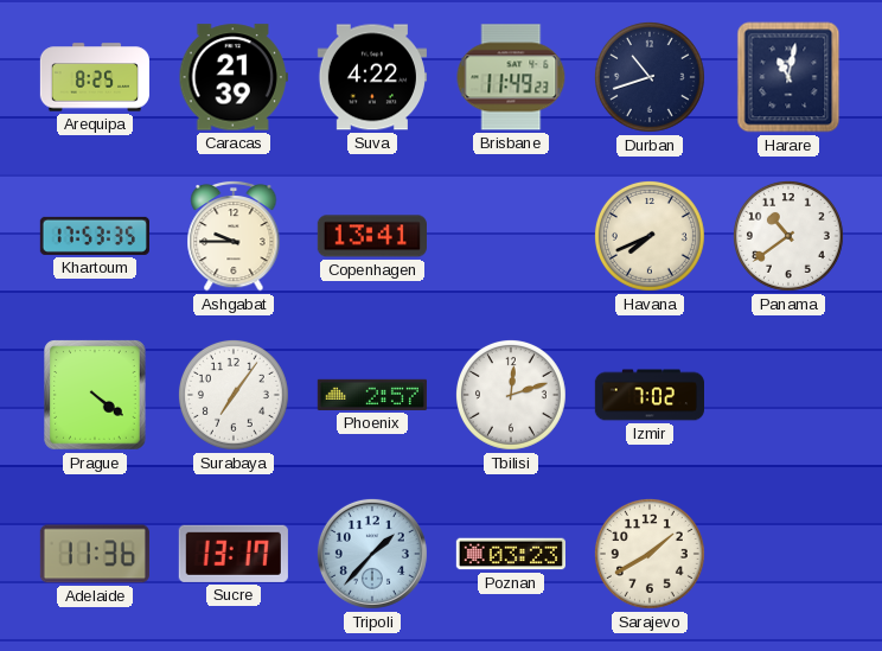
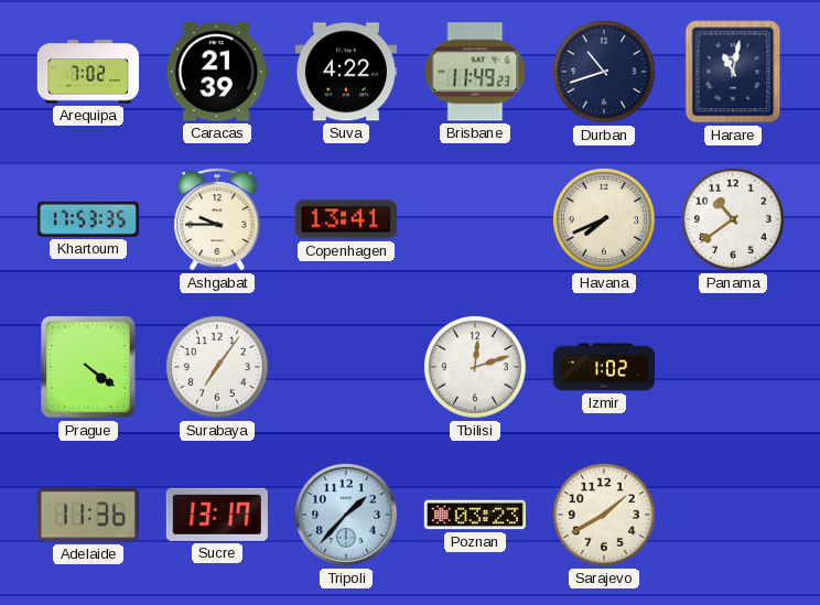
Arequipa: 8:25 -> 7:02 (87, 72)
Phoenix: 2:57 -> none (372, 395)
Izmir: 7:02 -> 1:02 (603, 367)
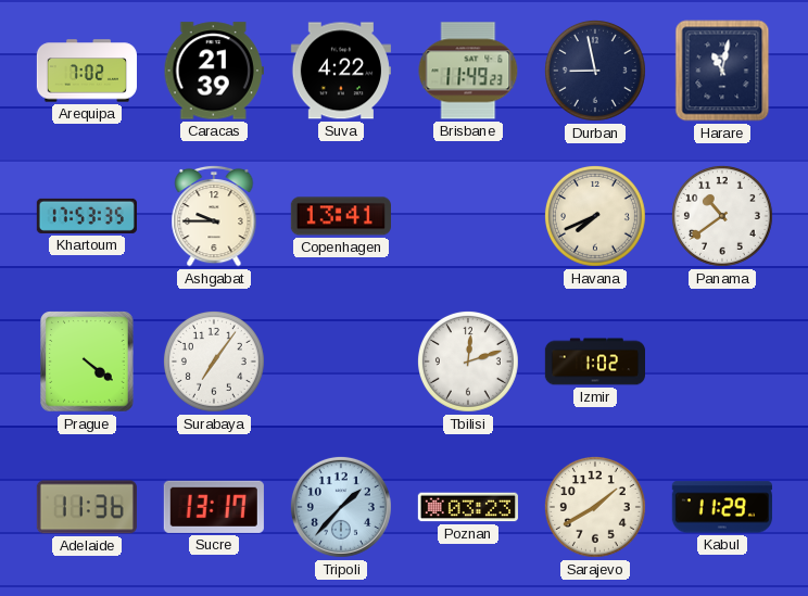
Durban: 10:42 -> 8:58 (595, 71)
Kabul: none -> 11:29 (722, 507)
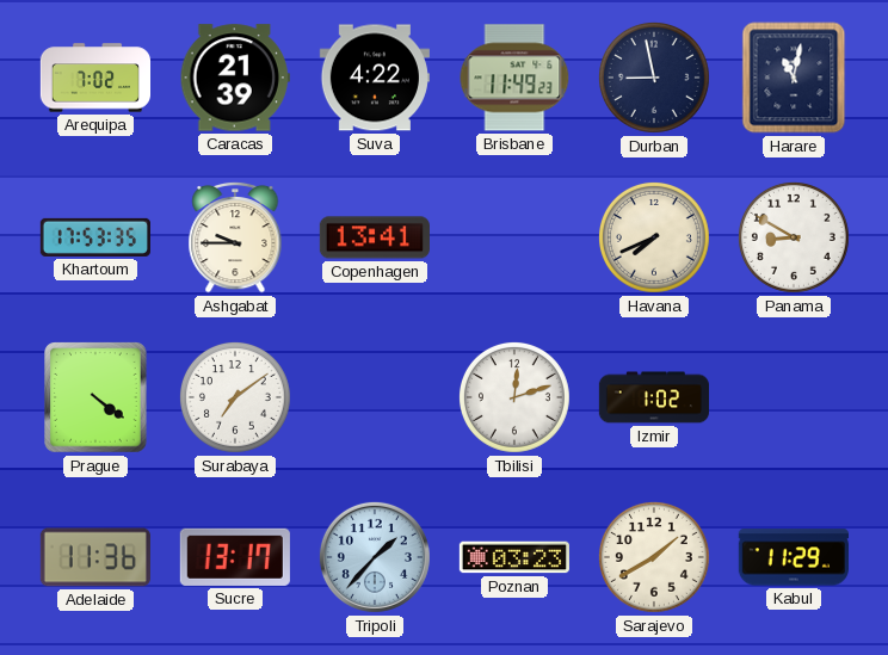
Panama: 10:39 -> 8:50 (794, 237)
Surabaya: 7:06 -> 7:09 (235, 397)
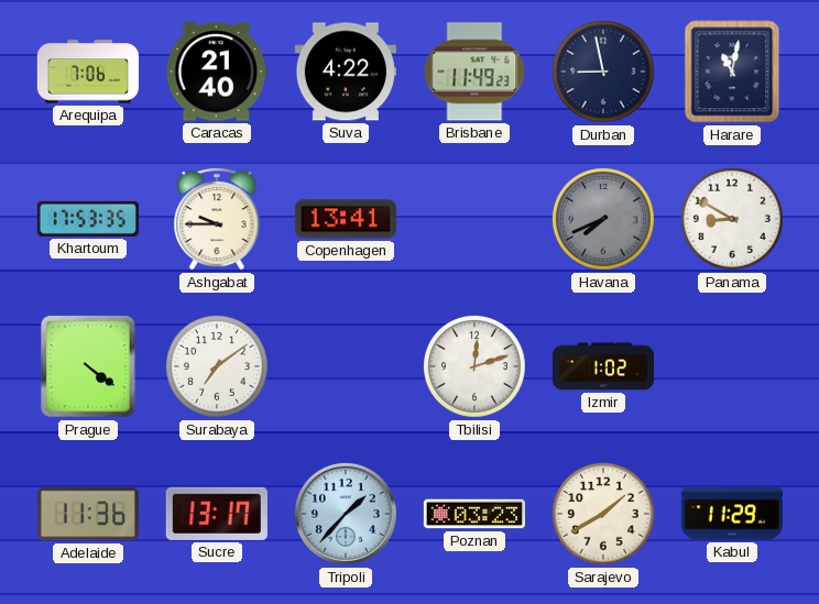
Arequipa: 7:02 -> 7:06 (87, 72)
Caracas: 21:39 -> 21:40 (217, 72)
Havana dial: cream -> grey (603, 219)
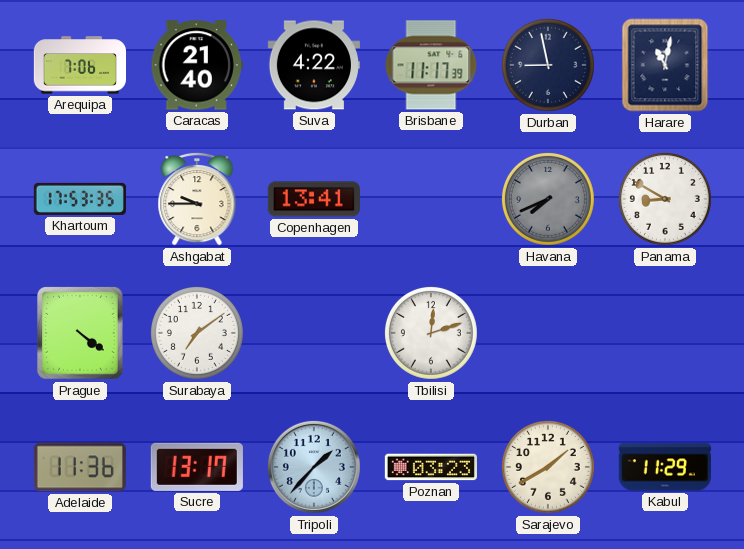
Brisbane: 11:49 -> 11:17 (431, 65)
Izmir: 1:02 -> none (602, 366)
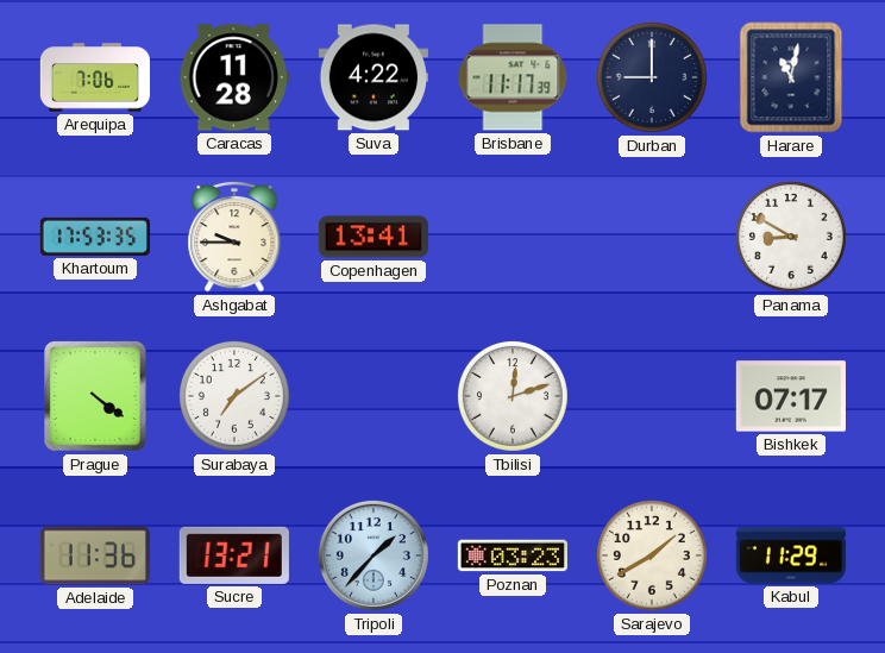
Caracas: 21:40 -> 11:28 (234, 77)
Durban: 8:58 -> 9:00 (652, 77)
Havana: 7:41 -> none (548, 199)
Bishkek: none -> 07:17 (791, 396)
Sucre: 13:17 -> 13:21 (234, 555)
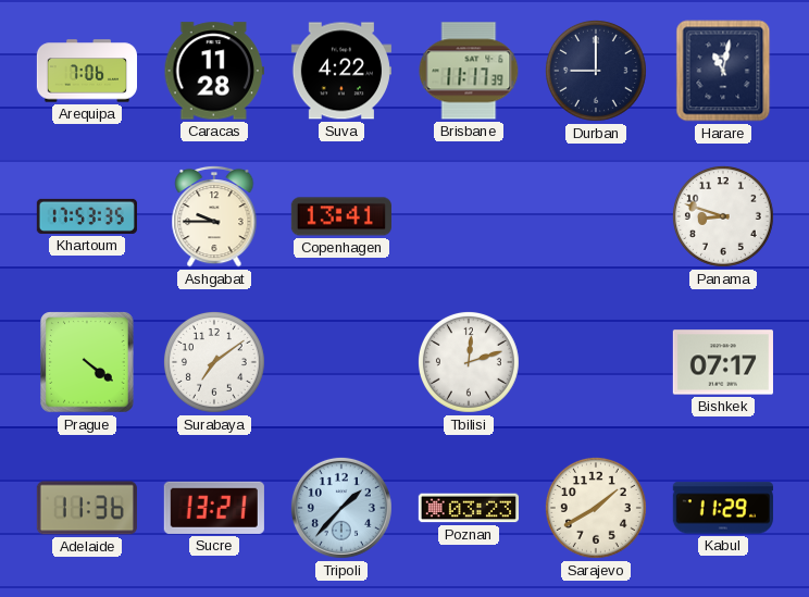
Panama: 8:50 -> 8:48 (723, 216)
